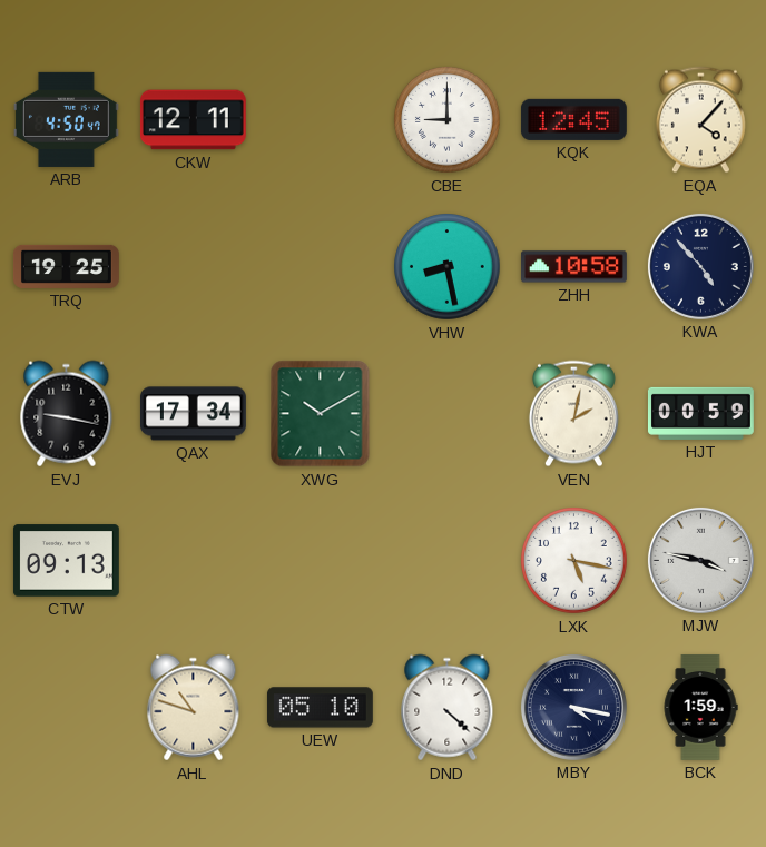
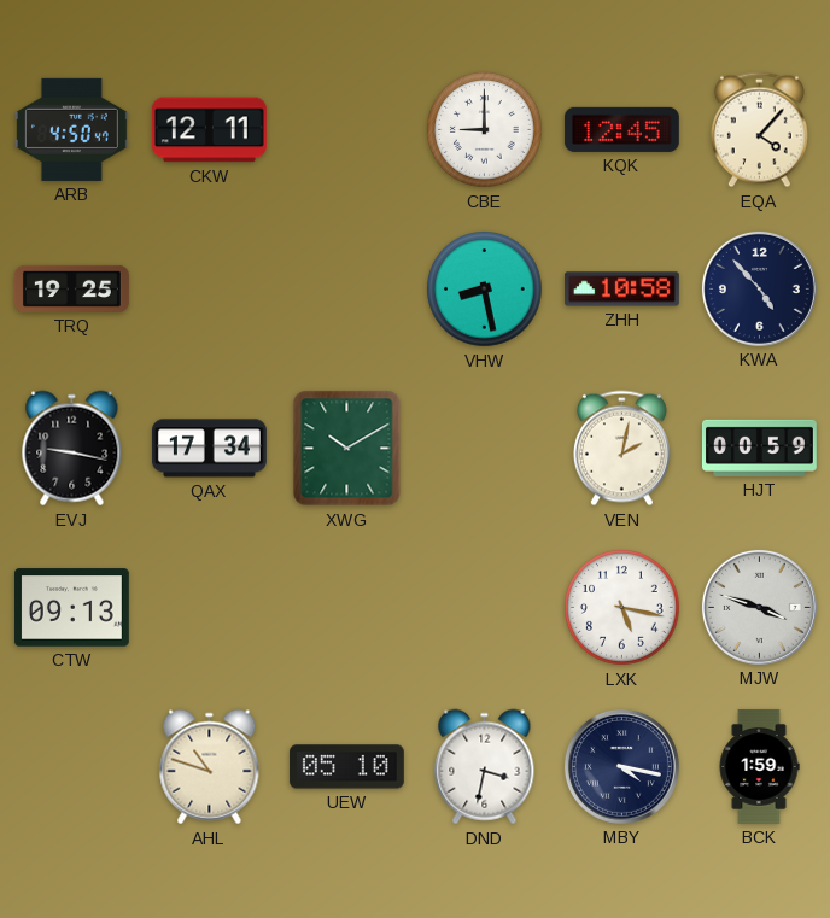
MJW: 3:47 -> 3:48 (759, 607)
DND: 4:22 -> 3:32 (485, 767)
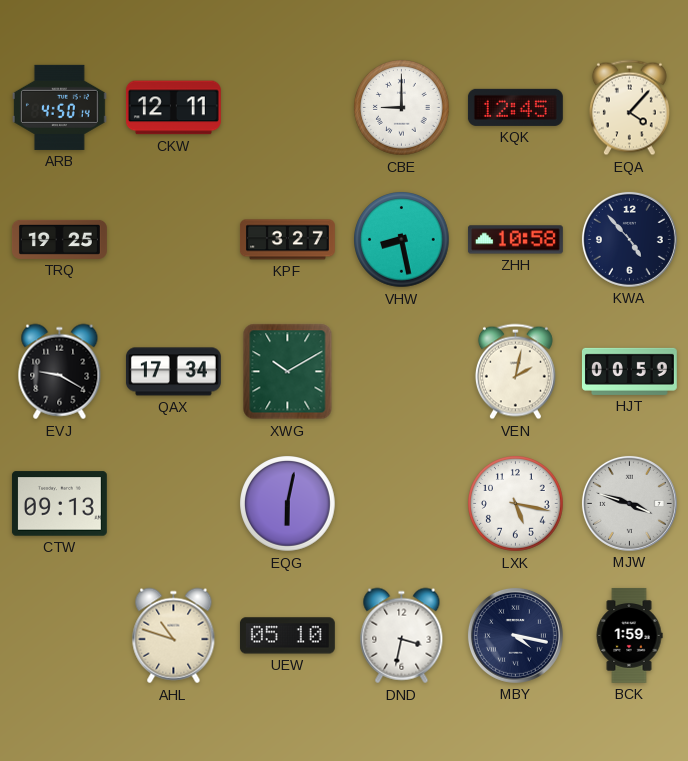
ARB: 4:50:47 -> 4:50:14 (59, 107)
KPF: none -> 3:27 (287, 240)
EVJ: 9:17 -> 9:20 (60, 372)
EQG: none -> 6:02 (288, 504)
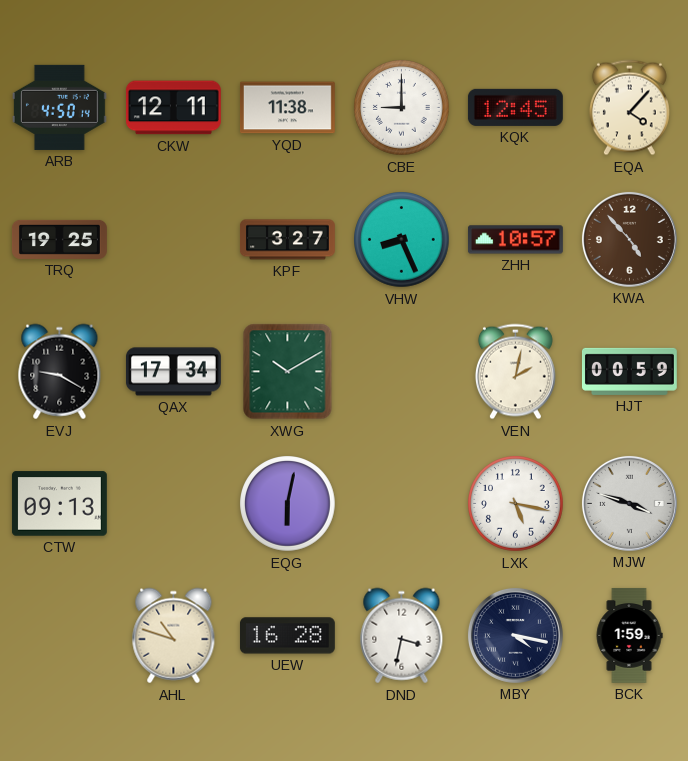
YQD: none -> 11:38 (287, 108)
VHW: 8:28 -> 8:26 (402, 240)
ZHH: 10:58 -> 10:57 (515, 240)
KWA dial: navy -> brown (629, 239)
UEW: 05:10 -> 16:28 (287, 636)
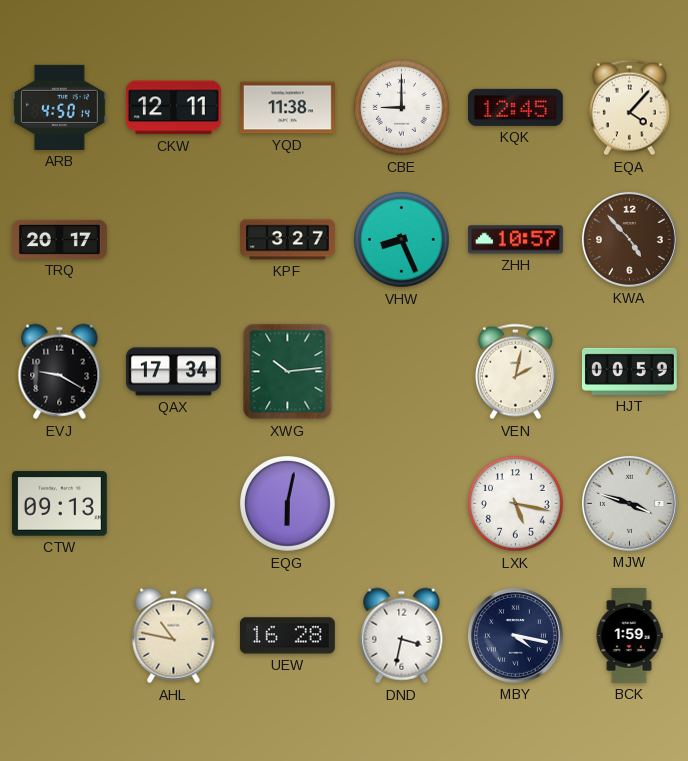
TRQ: 19:25 -> 20:17 (60, 239)
XWG: 10:10 -> 10:14 (288, 372)
AHL: 10:48 -> 10:47 (174, 636)
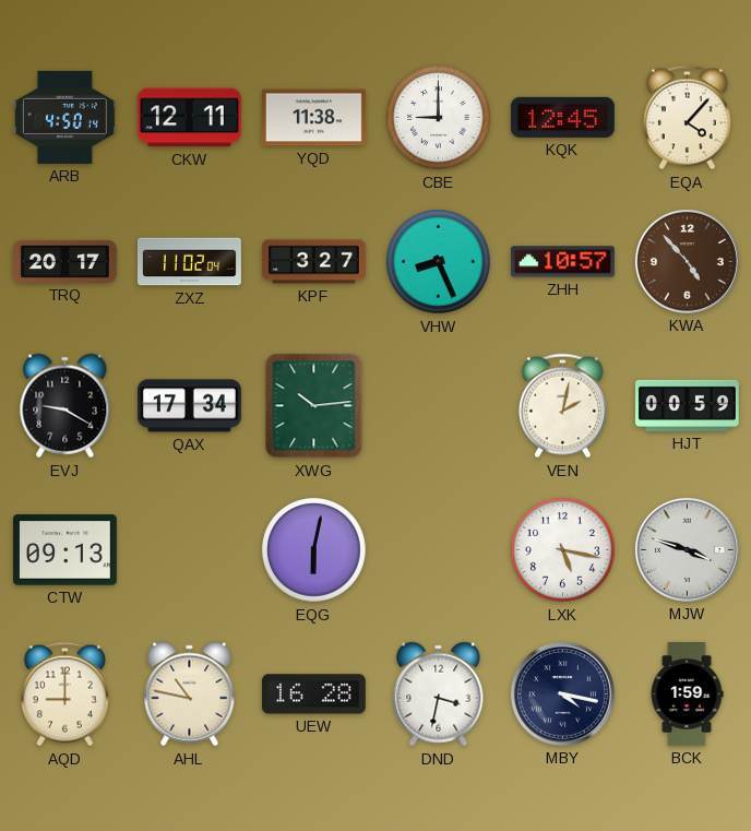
ZXZ: none -> 11:02 (189, 262)
AQD: none -> 9:00 (64, 695)
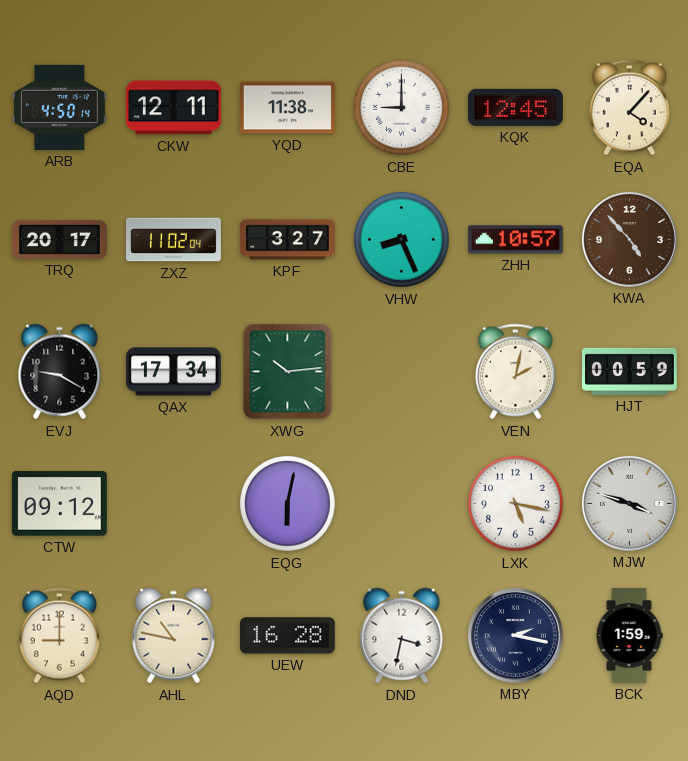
CTW: 09:13 -> 09:12 (59, 504)
MBY: 4:17 -> 2:17 (515, 635)
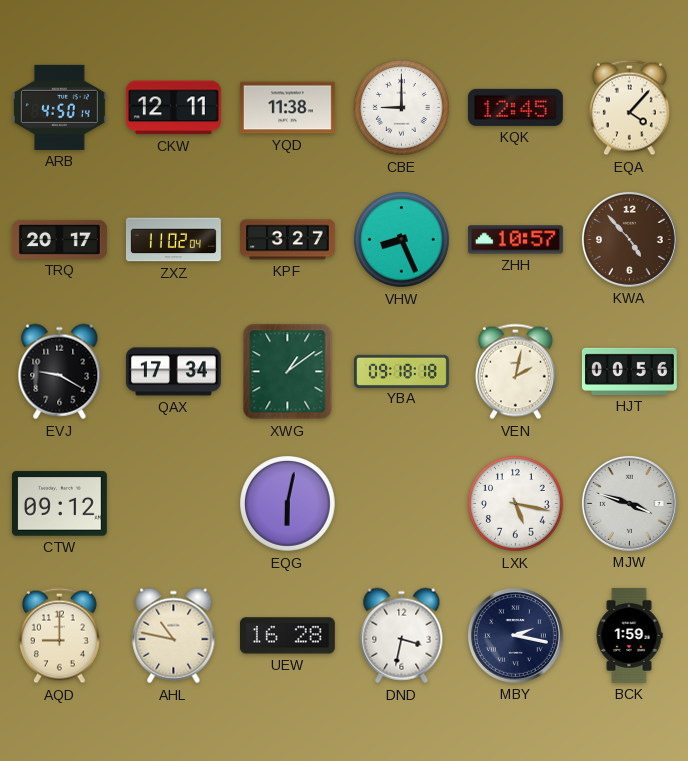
XWG: 10:14 -> 1:09 (288, 372)
YBA: none -> 09:18 (402, 371)
HJT: 00:59 -> 00:56 (629, 371)
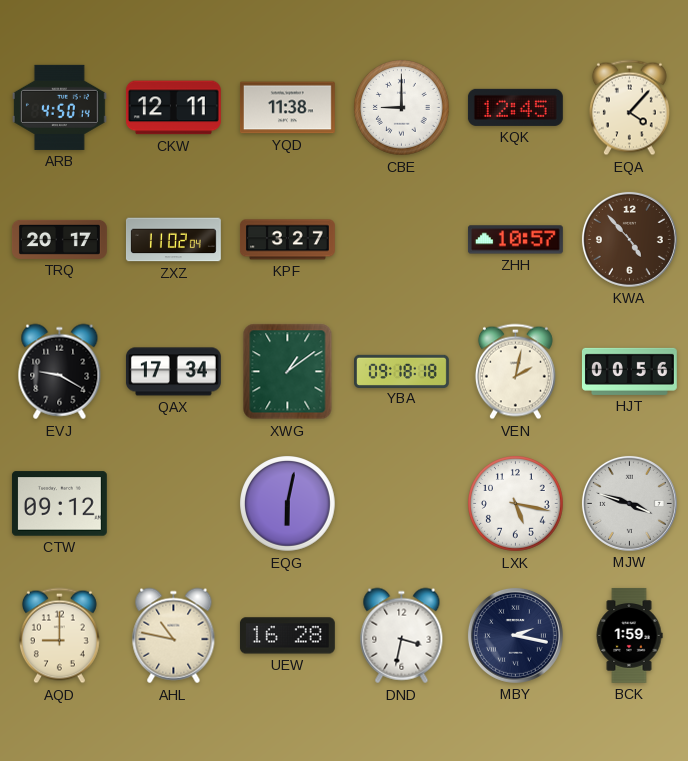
VHW: 8:26 -> none (402, 240)
